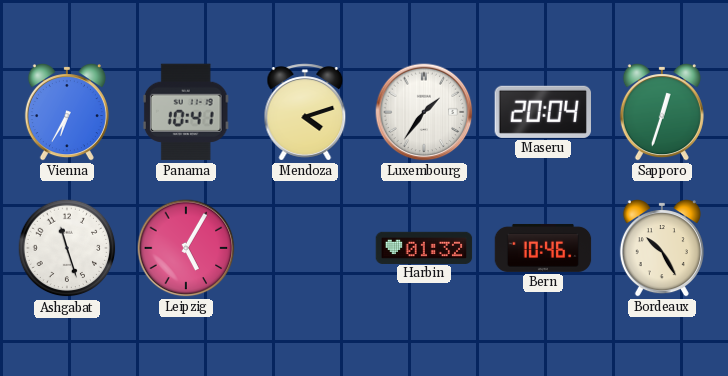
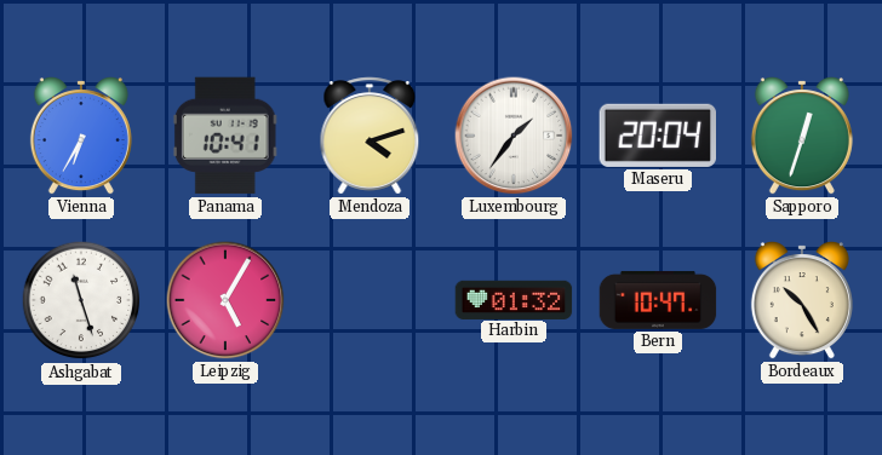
Bern: 10:46 -> 10:47 (658, 300)
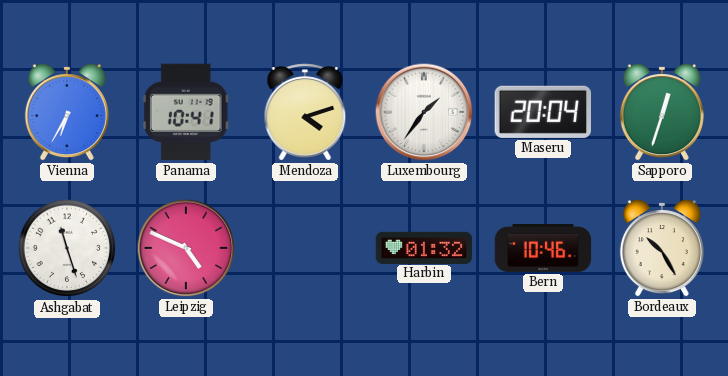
Leipzig: 5:05 -> 4:49 (186, 248)
Bern: 10:47 -> 10:46 (543, 248)
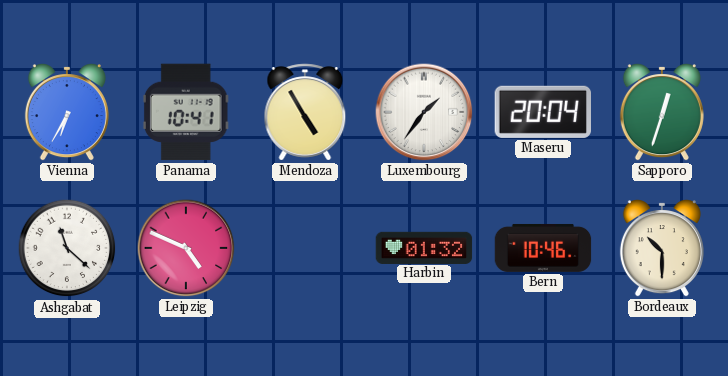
Mendoza: 4:12 -> 4:55 (305, 112)
Ashgabat: 11:27 -> 11:22 (67, 248)
Bordeaux: 10:25 -> 10:30 (662, 249)
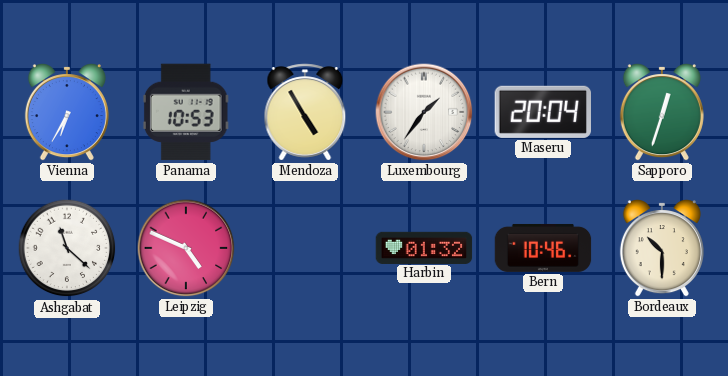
Panama: 10:41 -> 10:53 (186, 112)
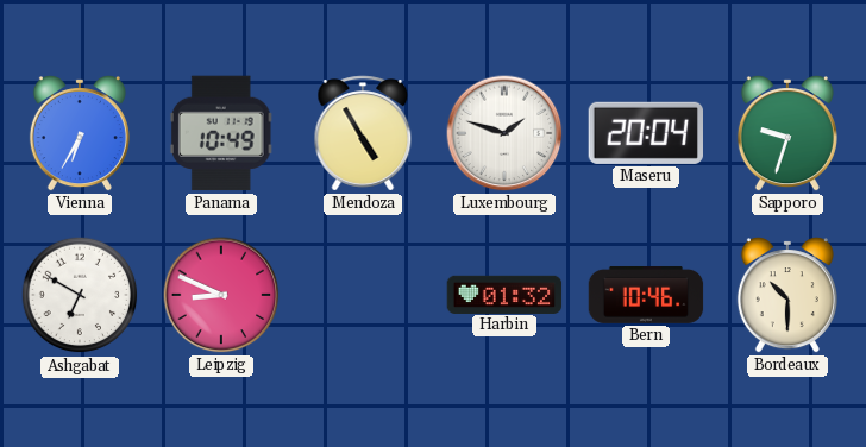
Panama: 10:53 -> 10:49 (221, 133)
Luxembourg: 1:36 -> 1:48 (504, 133)
Sapporo: 12:33 -> 9:33 (787, 134)
Ashgabat: 11:22 -> 6:50 (80, 295)
Leipzig: 4:49 -> 8:49 (221, 295)
